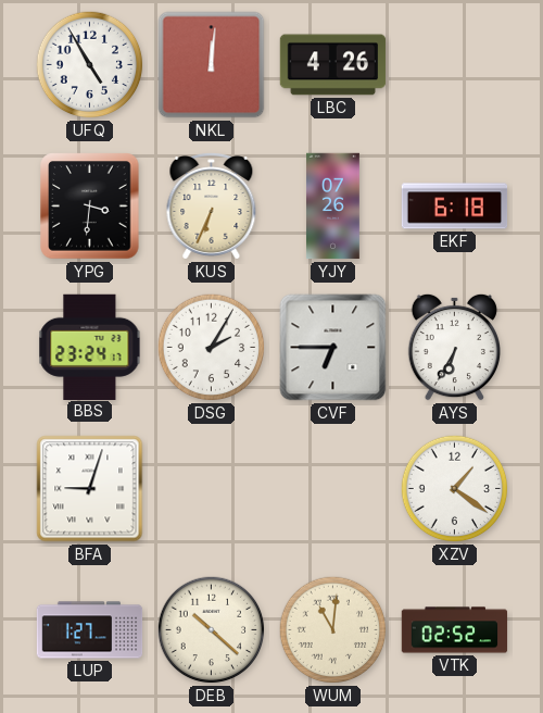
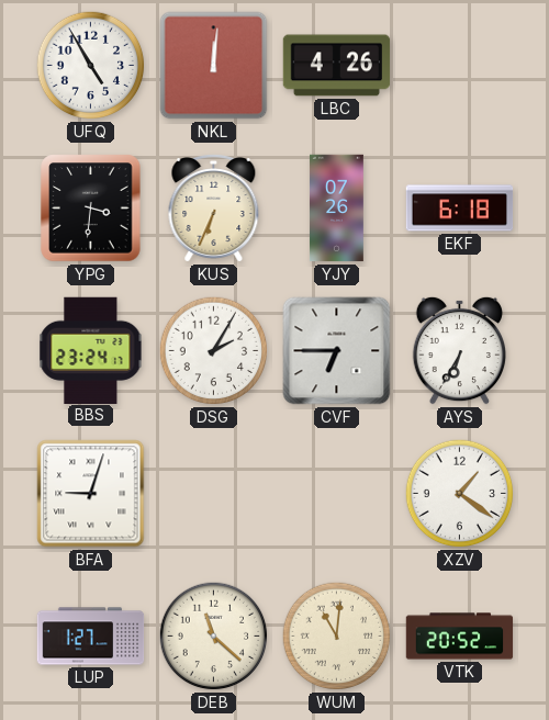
DEB: 10:22 -> 11:22 (214, 637)
VTK: 02:52 -> 20:52 (460, 637)
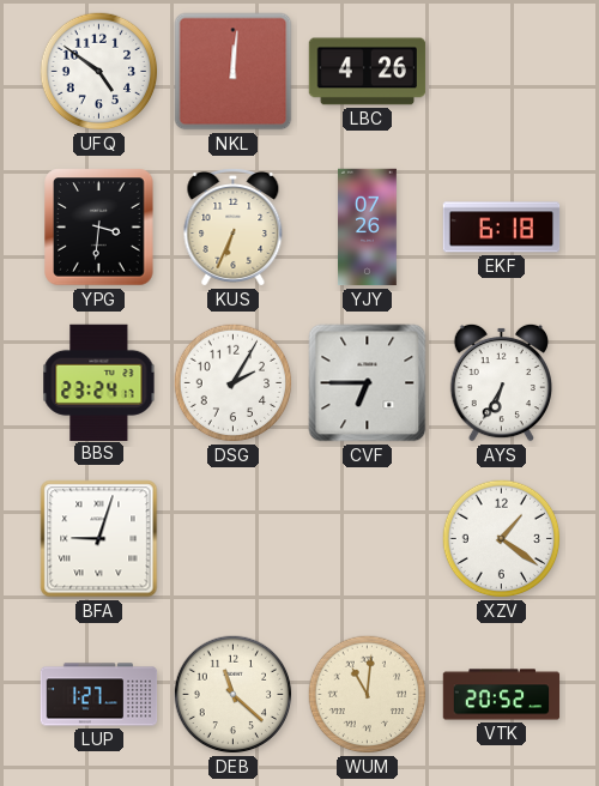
UFQ: 4:55 -> 4:51 (99, 72)
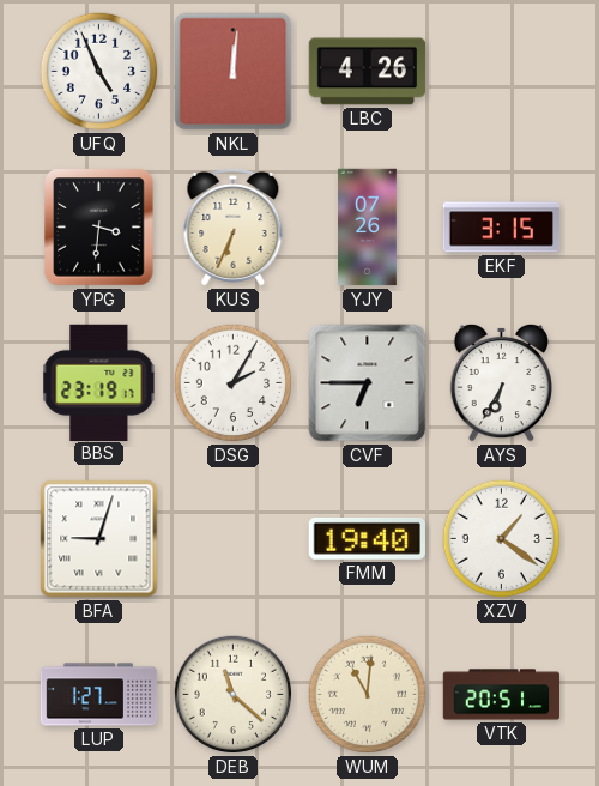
UFQ: 4:51 -> 4:56 (99, 72)
EKF: 6:18 -> 3:15 (502, 228)
BBS: 23:24 -> 23:19 (99, 382)
FMM: none -> 19:40 (367, 538)
VTK: 20:52 -> 20:51 (502, 695)
